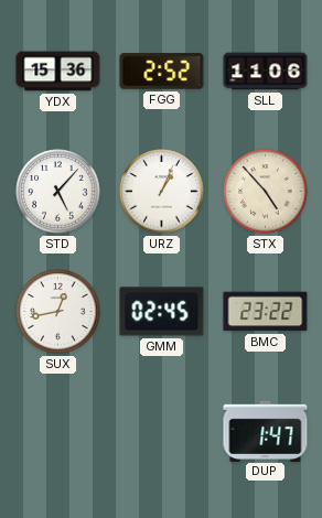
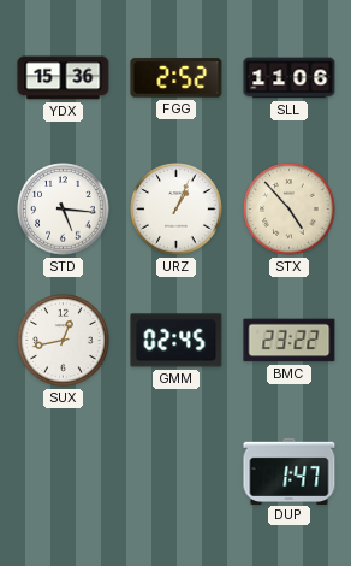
STD: 5:07 -> 5:16 (64, 210)
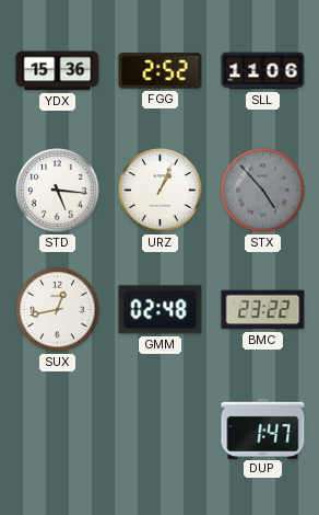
STX dial: cream -> grey (263, 191)
GMM: 02:45 -> 02:48 (161, 310)
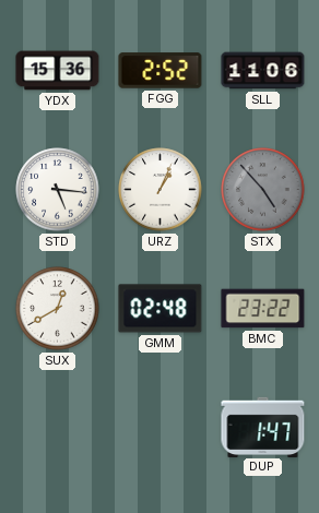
SUX: 12:43 -> 12:40 (58, 309)
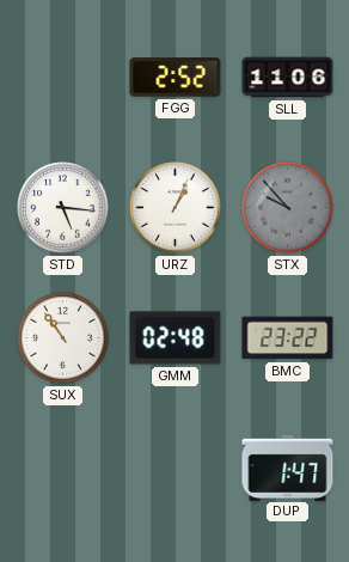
YDX: 15:36 -> none (58, 71)
STX: 4:53 -> 9:53 (288, 208)
SUX: 12:40 -> 10:54 (63, 338)
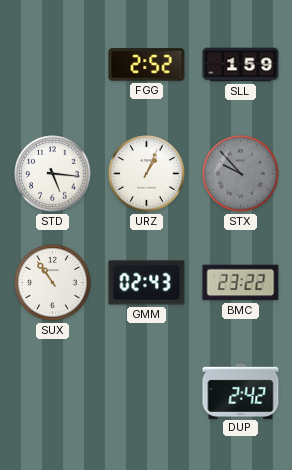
SLL: 11:06 -> 1:59 (241, 65)
GMM: 02:48 -> 02:43 (147, 283)
DUP: 1:47 -> 2:42 (241, 391)
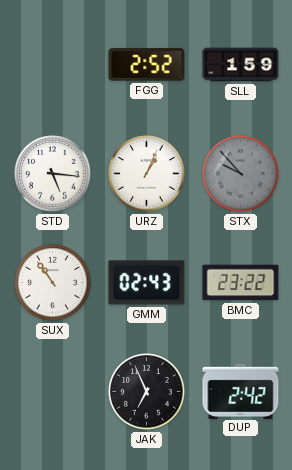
JAK: none -> 6:56 (147, 392)
